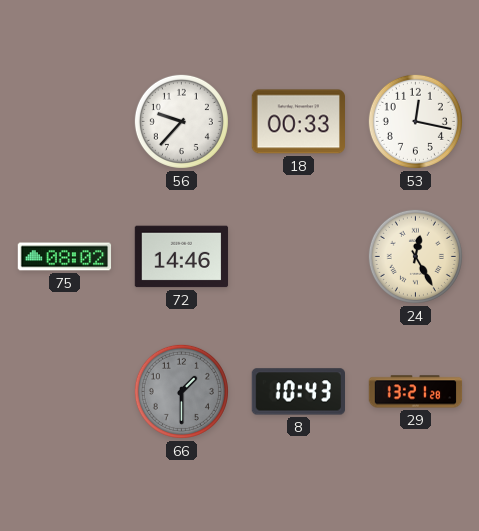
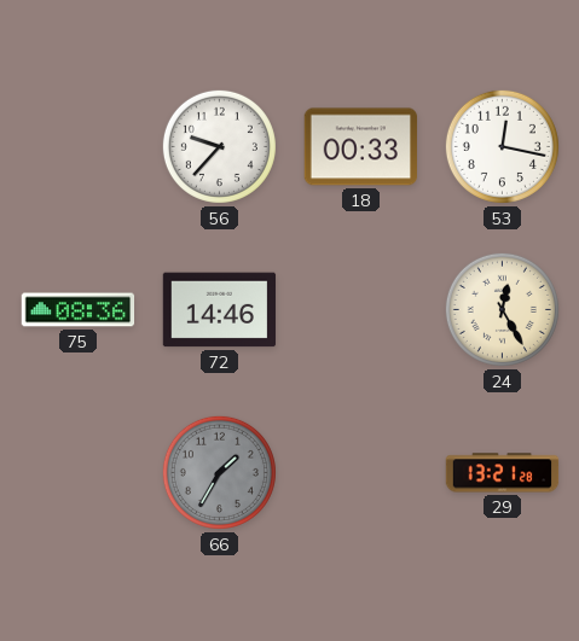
75: 08:02 -> 08:36 (79, 310)
66: 1:30 -> 1:35 (219, 472)
8: 10:43 -> none (298, 392)
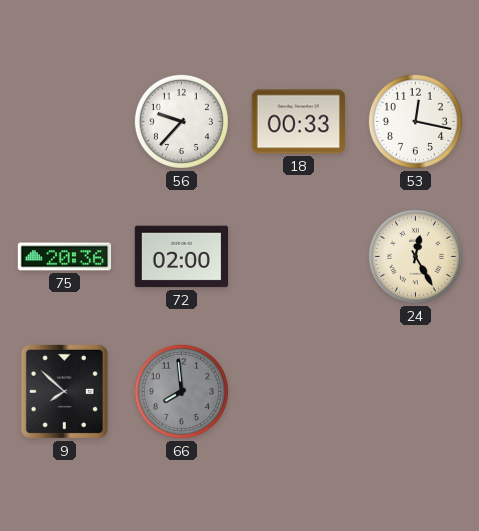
75: 08:36 -> 20:36 (65, 257)
72: 14:46 -> 02:00 (182, 257)
9: none -> 7:52 (64, 391)
66: 1:35 -> 7:59 (181, 391)
29: 13:21 -> none (503, 473)
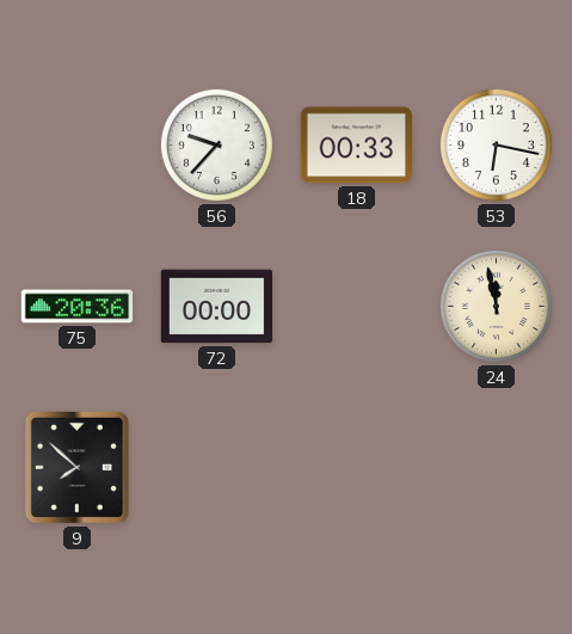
53: 12:17 -> 6:17 (496, 144)
72: 02:00 -> 00:00 (217, 307)
24: 12:25 -> 11:58 (496, 306)
66: 7:59 -> none (181, 391)
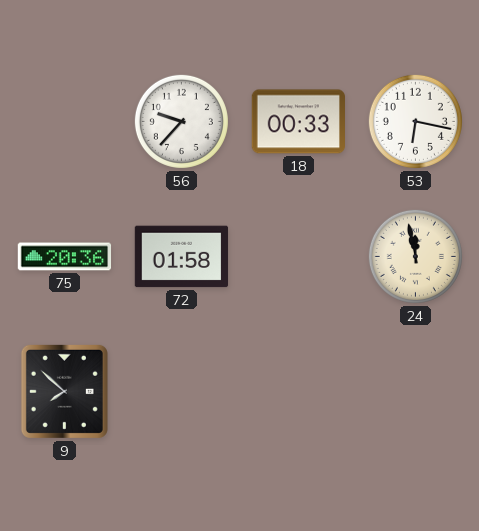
72: 00:00 -> 01:58 (182, 257)
